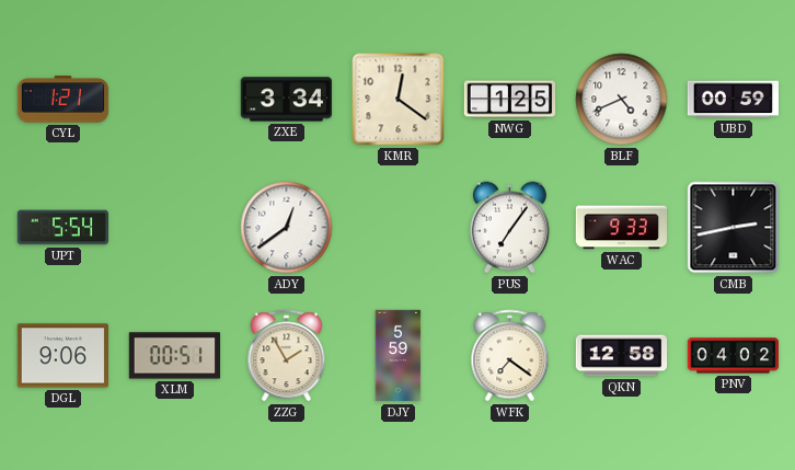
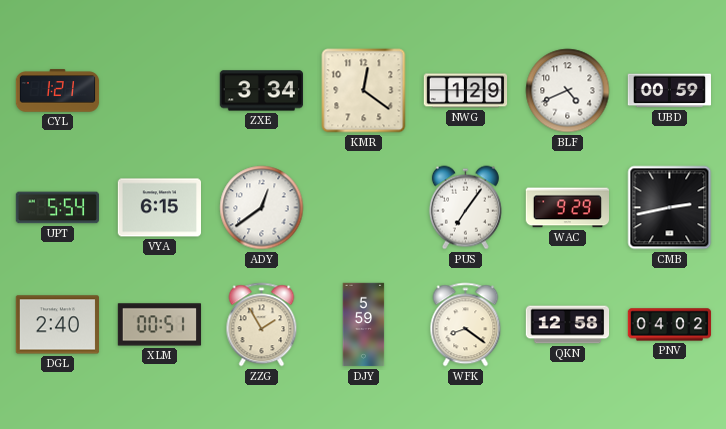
NWG: 1:25 -> 1:29 (466, 91)
VYA: none -> 6:15 (159, 208)
WAC: 9:33 -> 9:29 (567, 208)
DGL: 9:06 -> 2:40 (57, 325)
WFK: 7:21 -> 8:21 (466, 325)
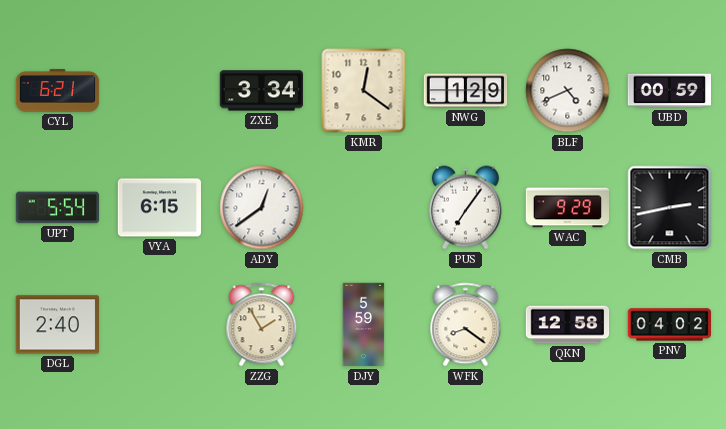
CYL: 1:21 -> 6:21 (58, 91)
XLM: 00:51 -> none (160, 325)
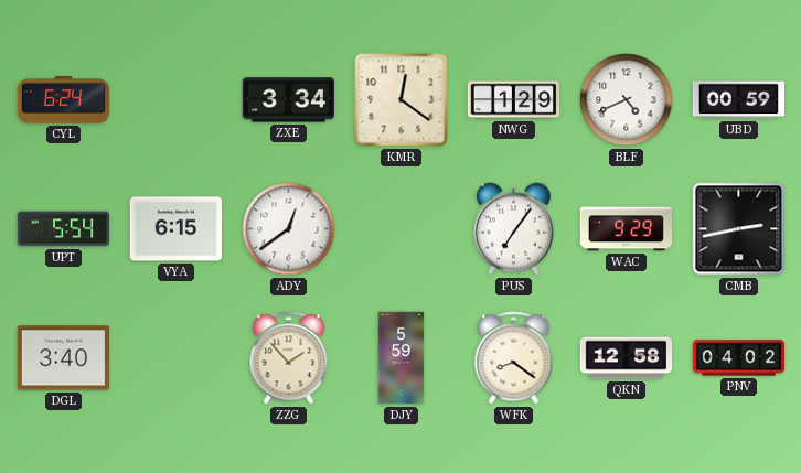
CYL: 6:21 -> 6:24 (64, 100)
DGL: 2:40 -> 3:40 (63, 358)
ZZG: 1:55 -> 1:53 (289, 358)
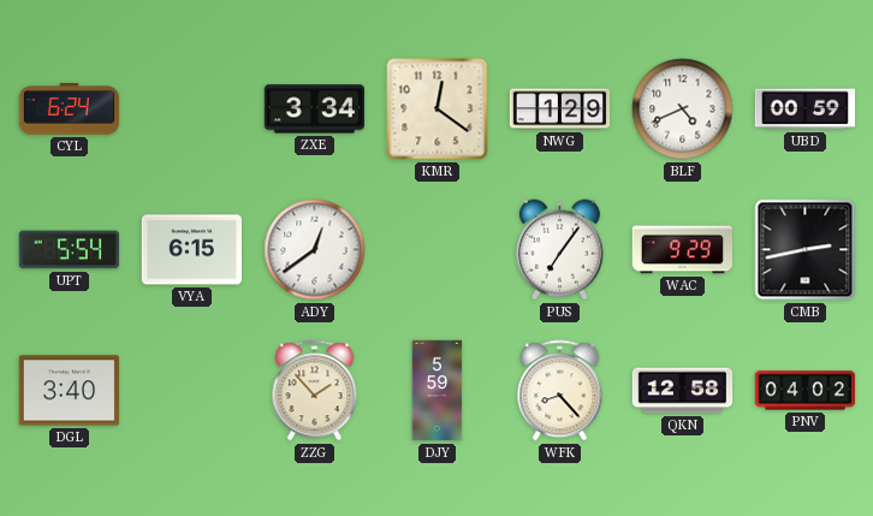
WFK: 8:21 -> 8:23 (560, 391)
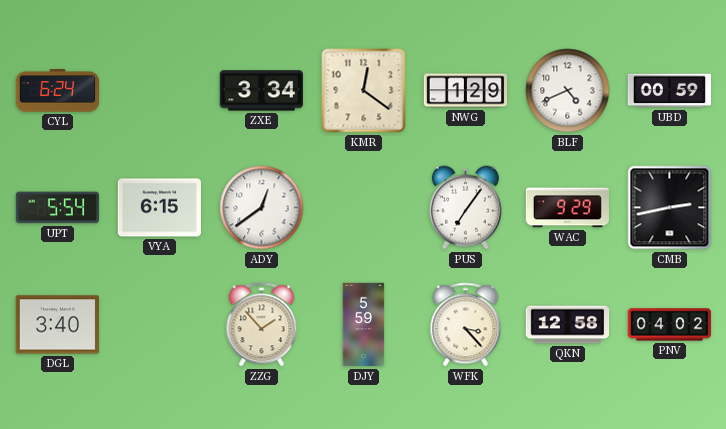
WFK: 8:23 -> 3:23 (466, 325)
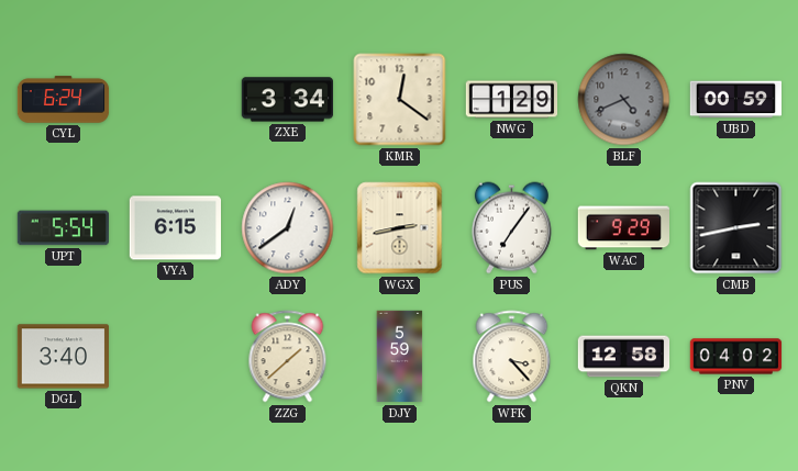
BLF dial: white -> grey (624, 100)
WGX: none -> 2:43 (400, 228)
ZZG: 1:53 -> 1:38 (288, 357)
